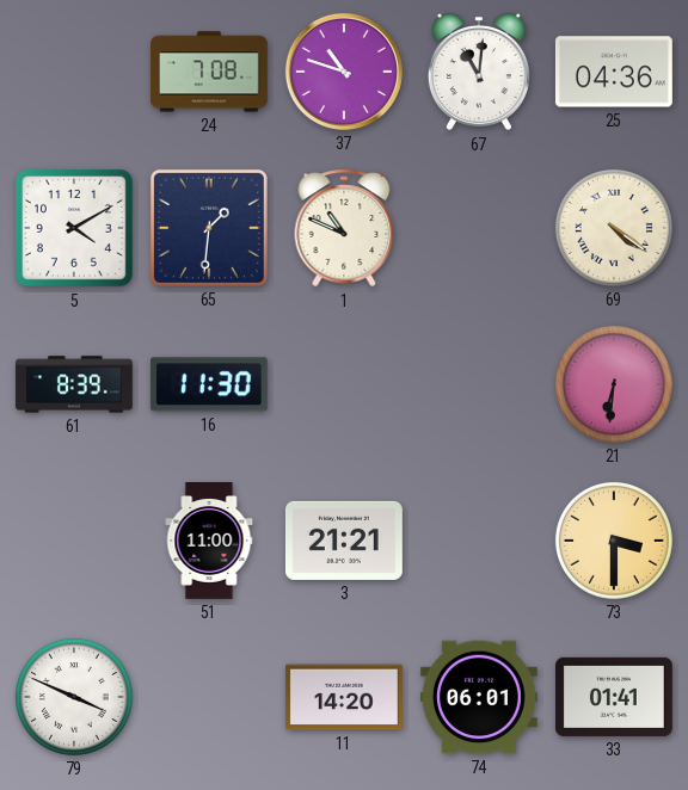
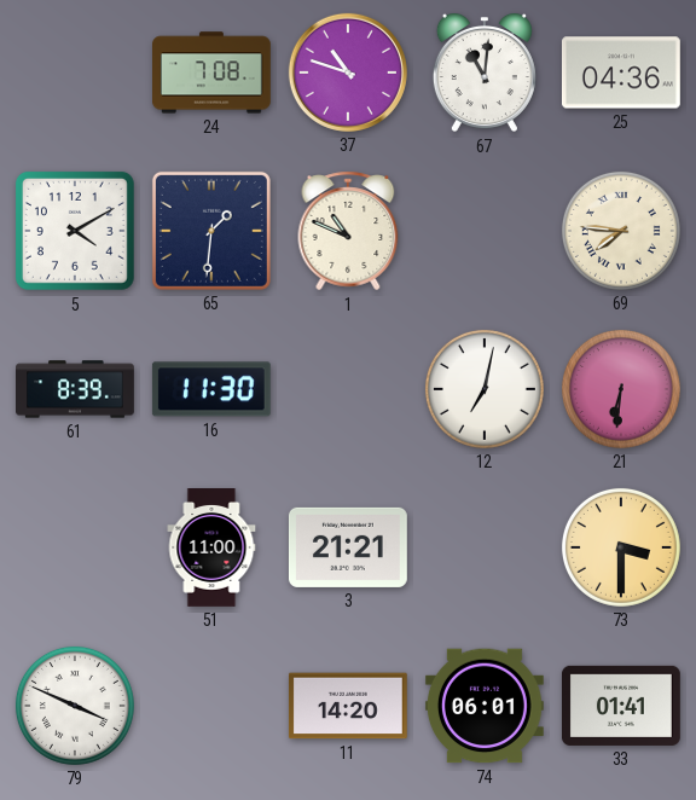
69: 4:21 -> 7:46 (621, 231)
12: none -> 7:02 (485, 389)
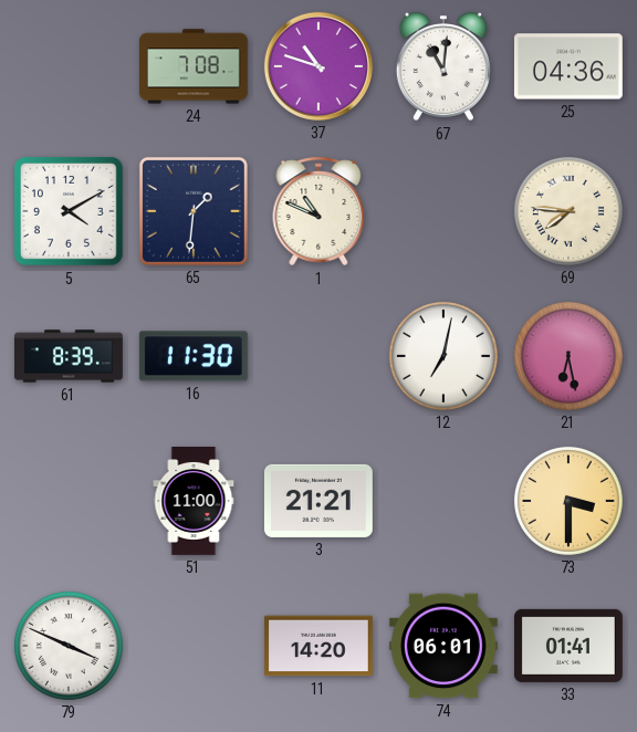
21: 6:31 -> 6:28 (568, 356)
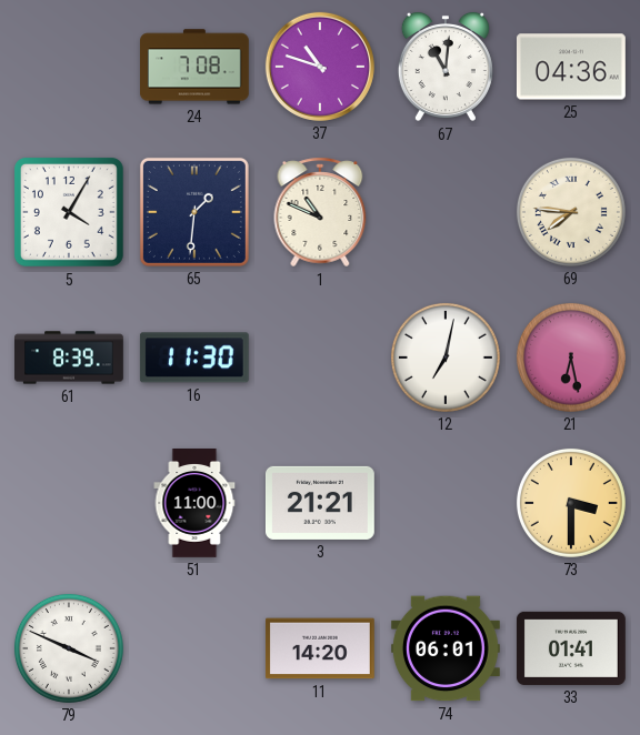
5: 4:10 -> 4:05 (69, 212)
